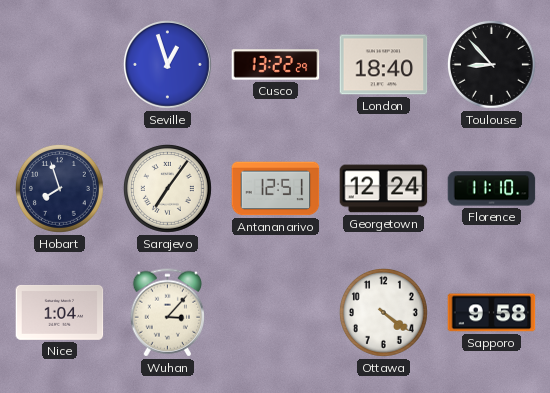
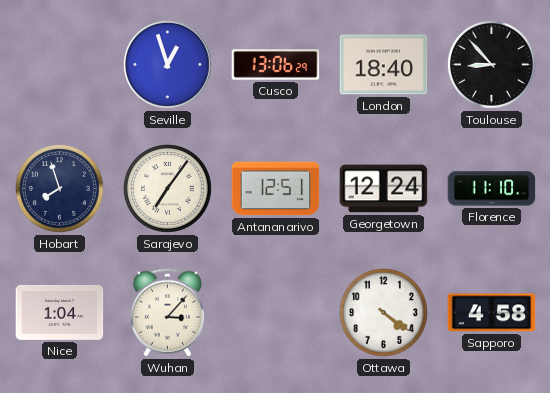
Cusco: 13:22 -> 13:06 (276, 65)
Sapporo: 9:58 -> 4:58 (492, 313)
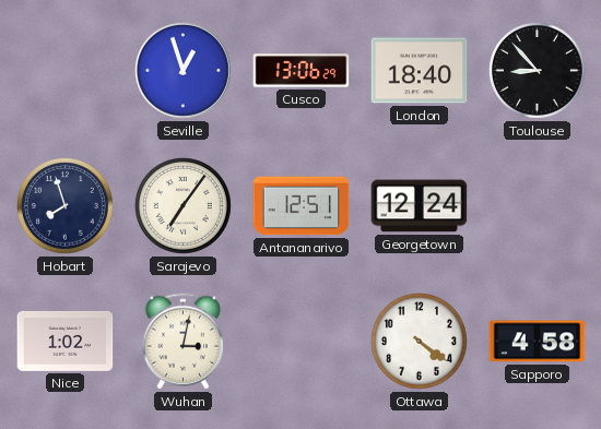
Florence: 11:10 -> none (492, 189)
Nice: 1:04 -> 1:02 (66, 341)
Wuhan: 3:07 -> 3:02 (182, 342)
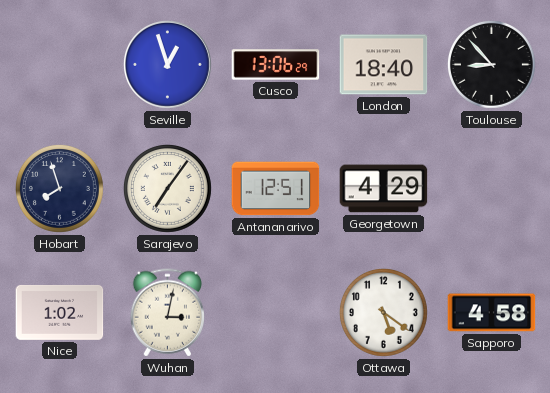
Georgetown: 12:24 -> 4:29 (384, 189)
Ottawa: 4:21 -> 5:21 (383, 312)
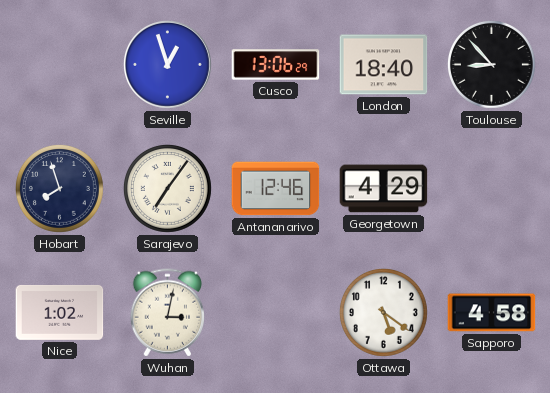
Antananarivo: 12:51 -> 12:46 (276, 189)
